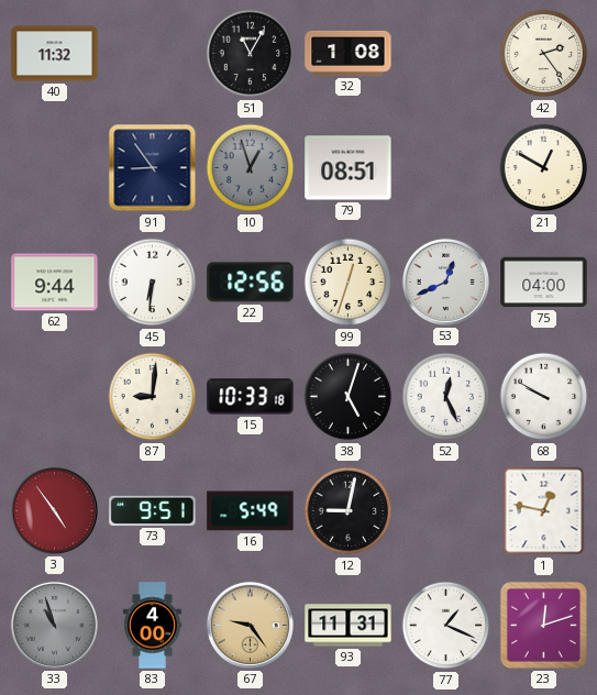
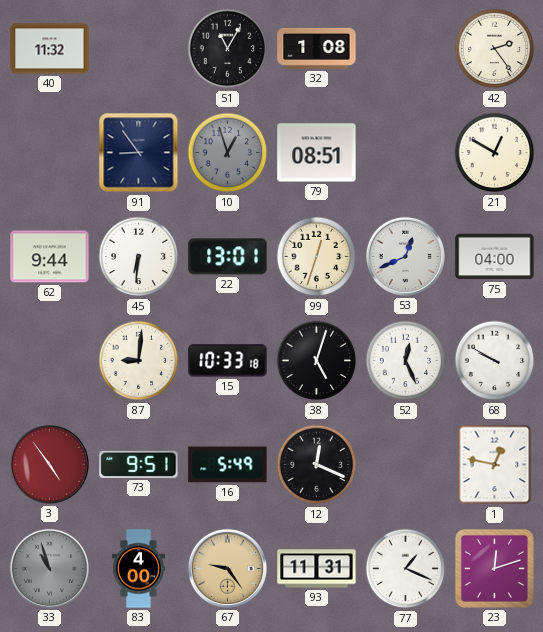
22: 12:56 -> 13:01 (228, 257)
12: 9:02 -> 12:19 (317, 465)
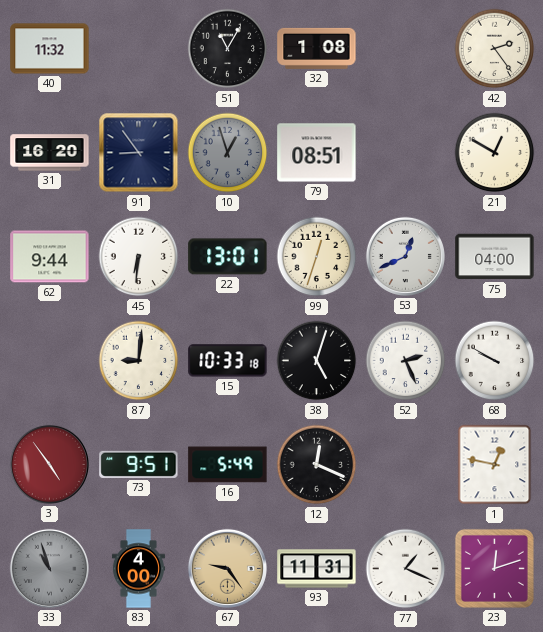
31: none -> 16:20 (50, 153)
52: 12:26 -> 2:26 (406, 361)
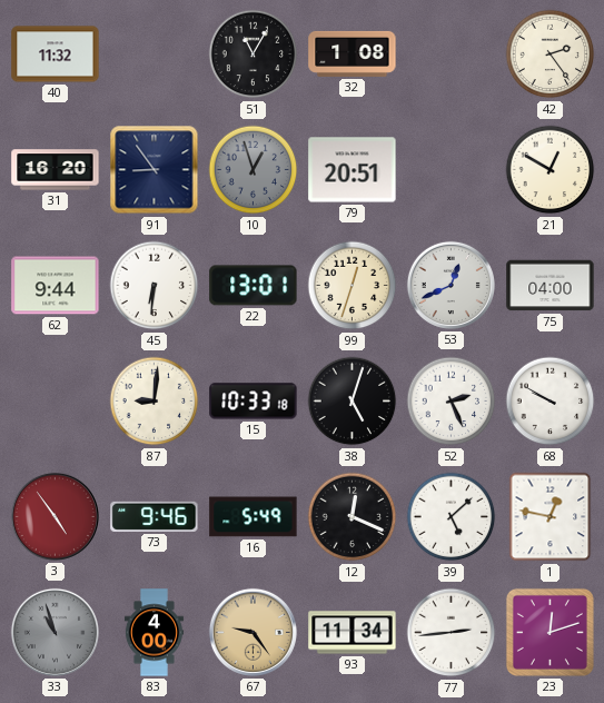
79: 08:51 -> 20:51 (353, 170)
73: 9:51 -> 9:46 (155, 516)
39: none -> 5:08 (452, 517)
93: 11:31 -> 11:34 (353, 633)
77: 1:19 -> 2:44 (452, 633)
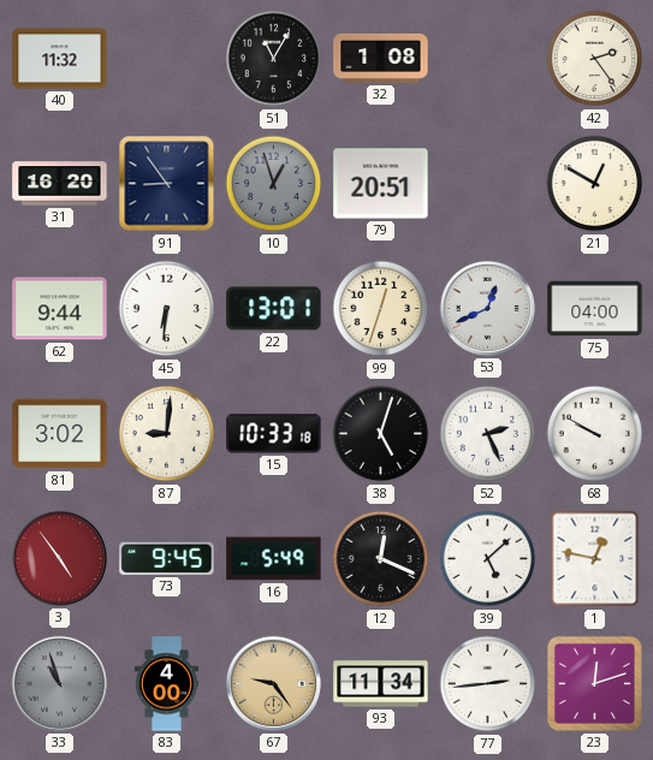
81: none -> 3:02 (60, 434)
73: 9:46 -> 9:45 (167, 558)
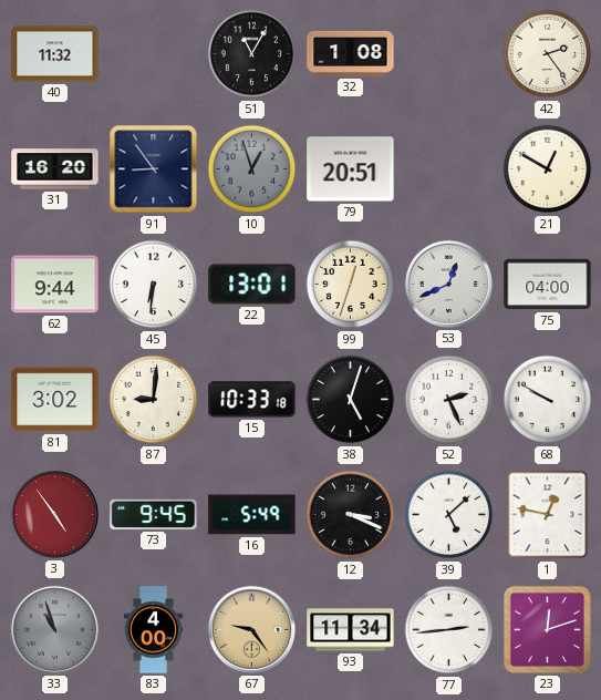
12: 12:19 -> 3:19 (351, 515)
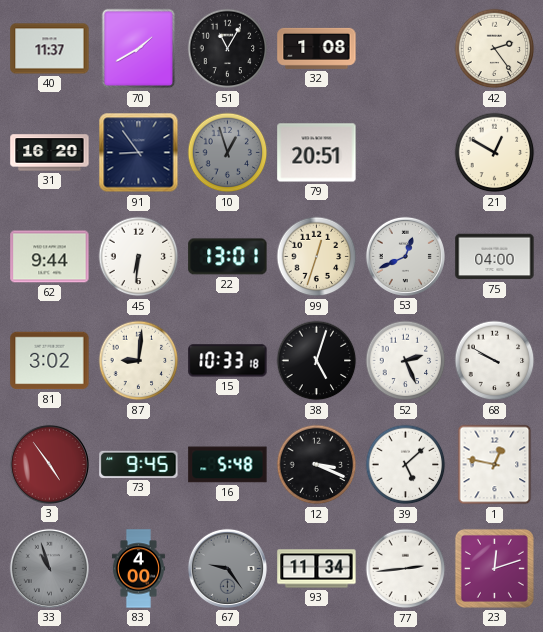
40: 11:32 -> 11:37 (50, 49)
70: none -> 1:40 (139, 49)
16: 5:49 -> 5:48 (228, 465)
67 dial: champagne -> grey (227, 568)
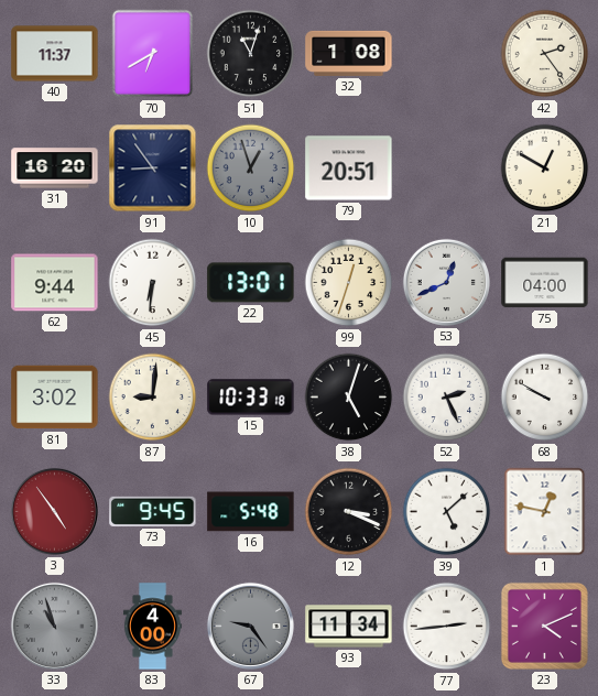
70: 1:40 -> 6:40 (153, 54)
51: 11:05 -> 11:03 (251, 54)
23: 12:12 -> 4:11 (544, 626)
